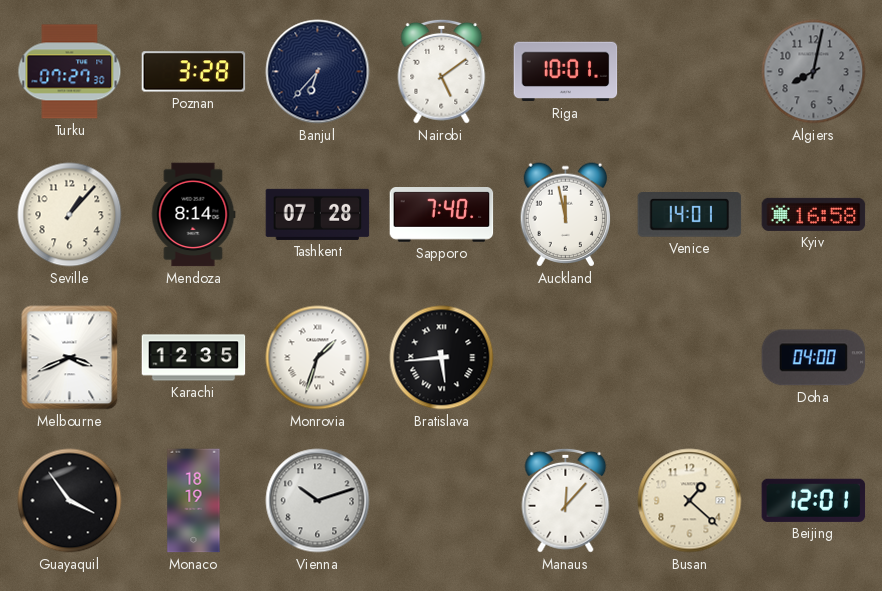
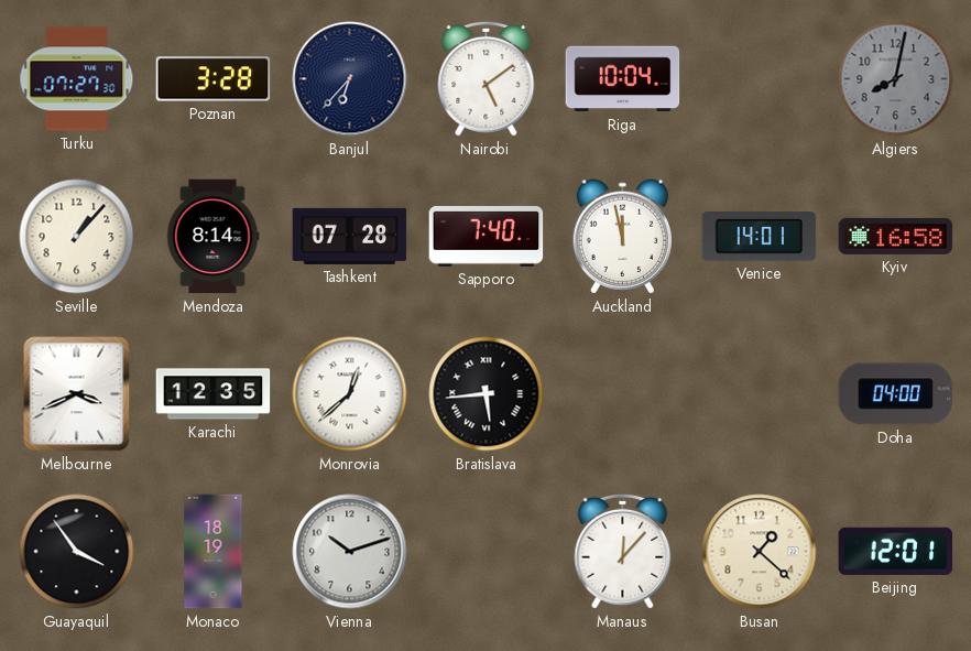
Riga: 10:01 -> 10:04 (623, 79)
Monrovia: 1:33 -> 12:38 (350, 394)
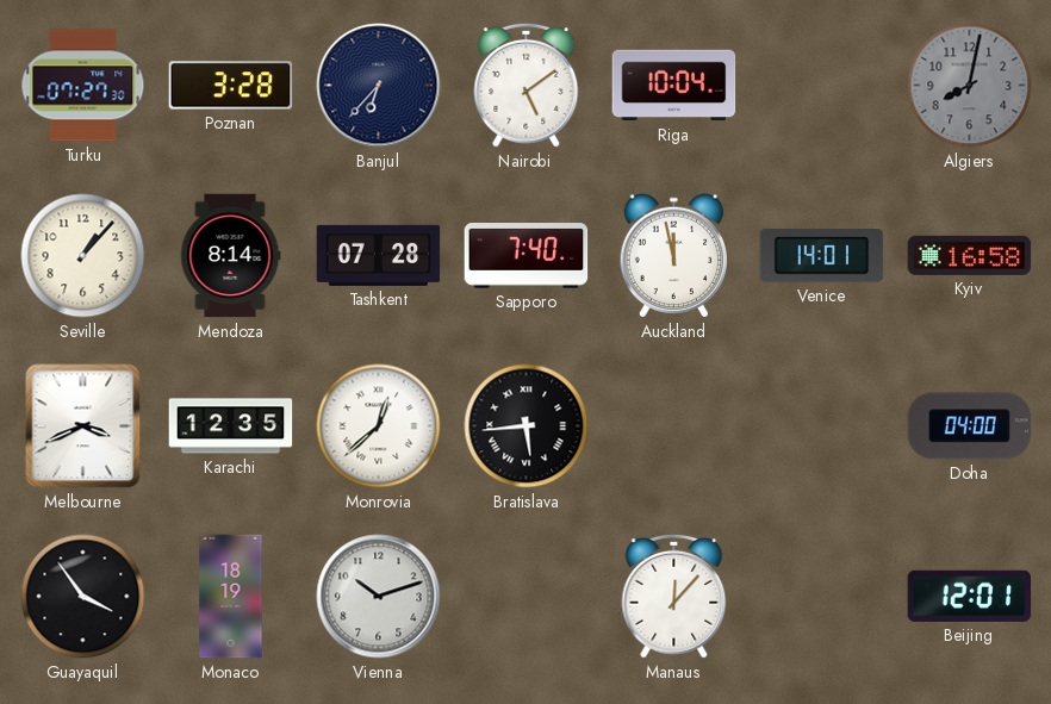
Busan: 1:22 -> none (760, 552)
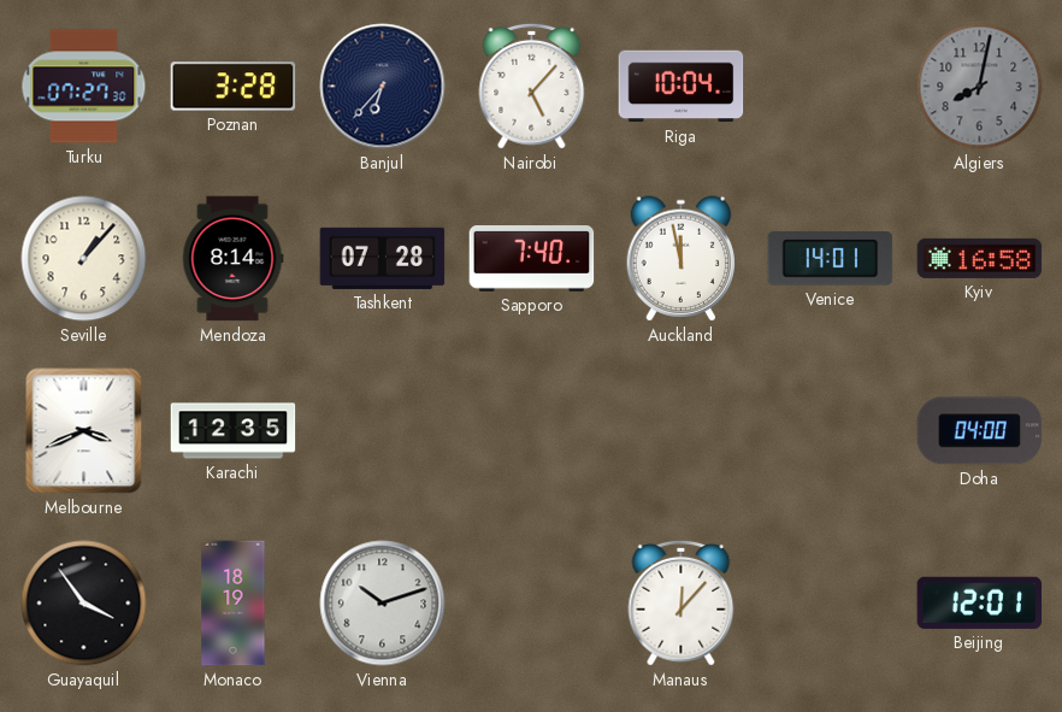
Nairobi: 5:09 -> 5:07 (532, 86)
Monrovia: 12:38 -> none (379, 426)
Bratislava: 5:44 -> none (527, 426)
